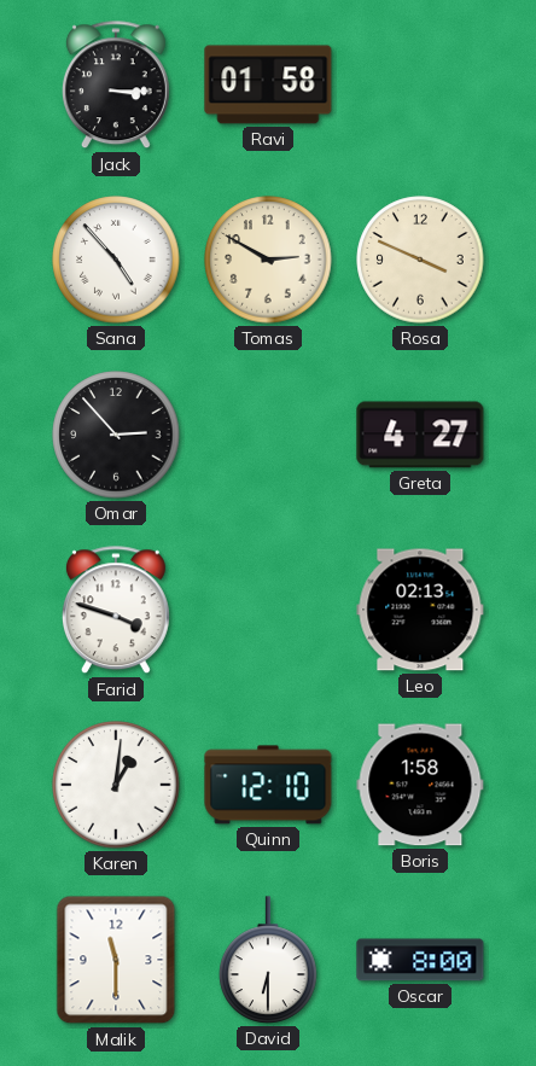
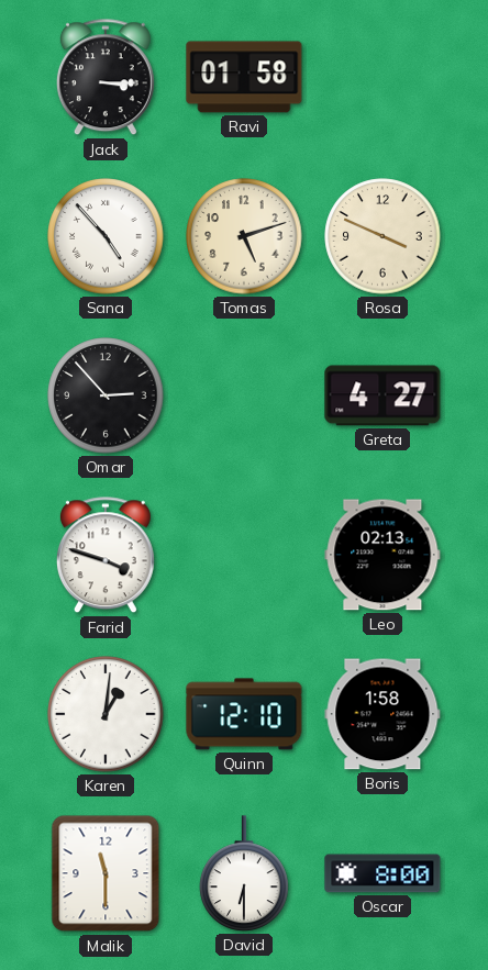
Tomas: 2:50 -> 5:12 (244, 236)
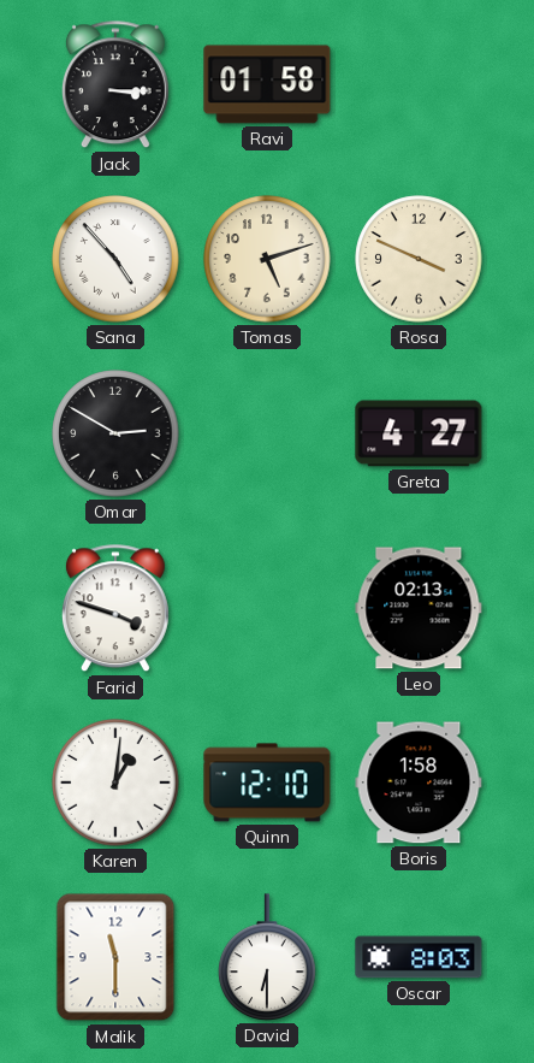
Omar: 2:53 -> 2:50 (115, 433)
Oscar: 8:00 -> 8:03 (419, 957)
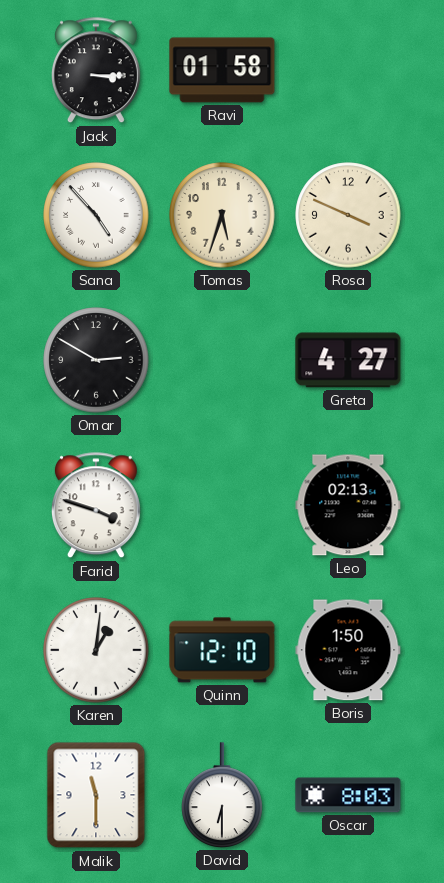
Tomas: 5:12 -> 5:33 (222, 215)
Boris: 1:58 -> 1:50 (348, 650)
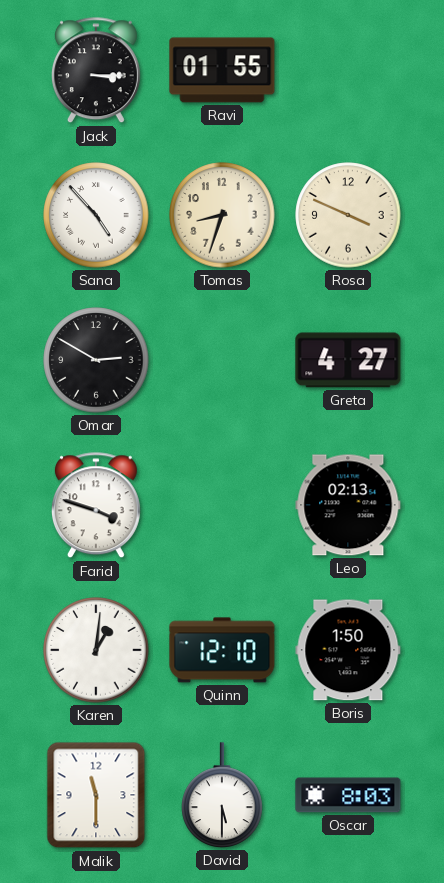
Ravi: 01:58 -> 01:55 (222, 70)
Tomas: 5:33 -> 8:33 (222, 215)
David: 6:30 -> 5:30 (222, 795)
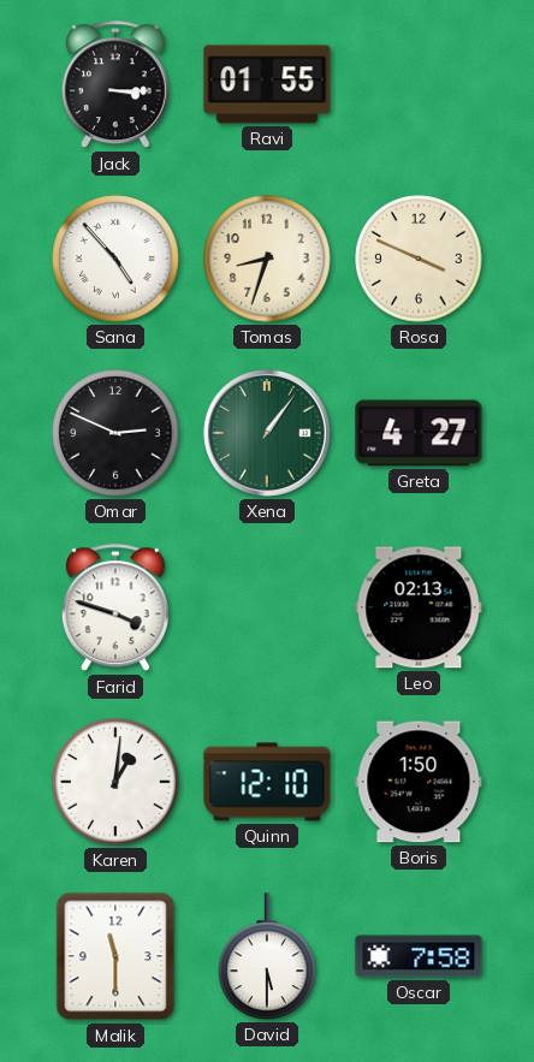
Omar: 2:50 -> 2:49 (115, 433)
Xena: none -> 1:06 (267, 433)
Oscar: 8:03 -> 7:58 (419, 956)
